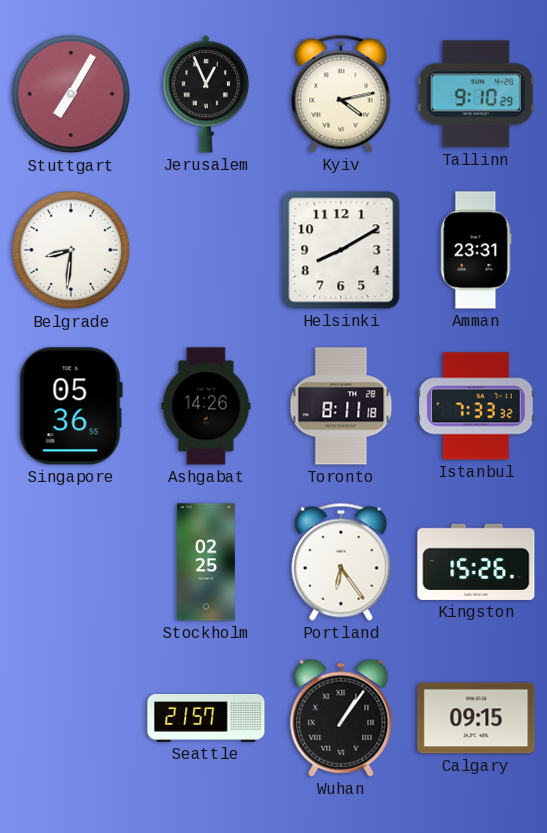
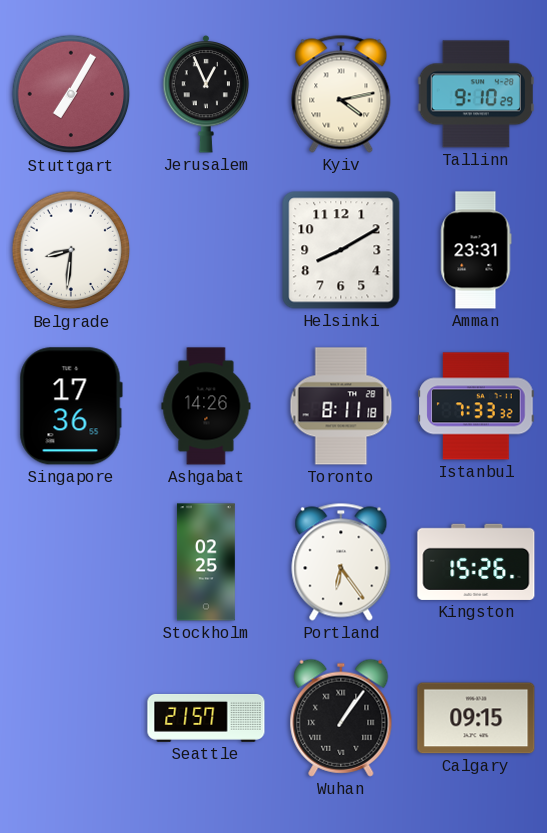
Singapore: 05:36 -> 17:36 (71, 406)
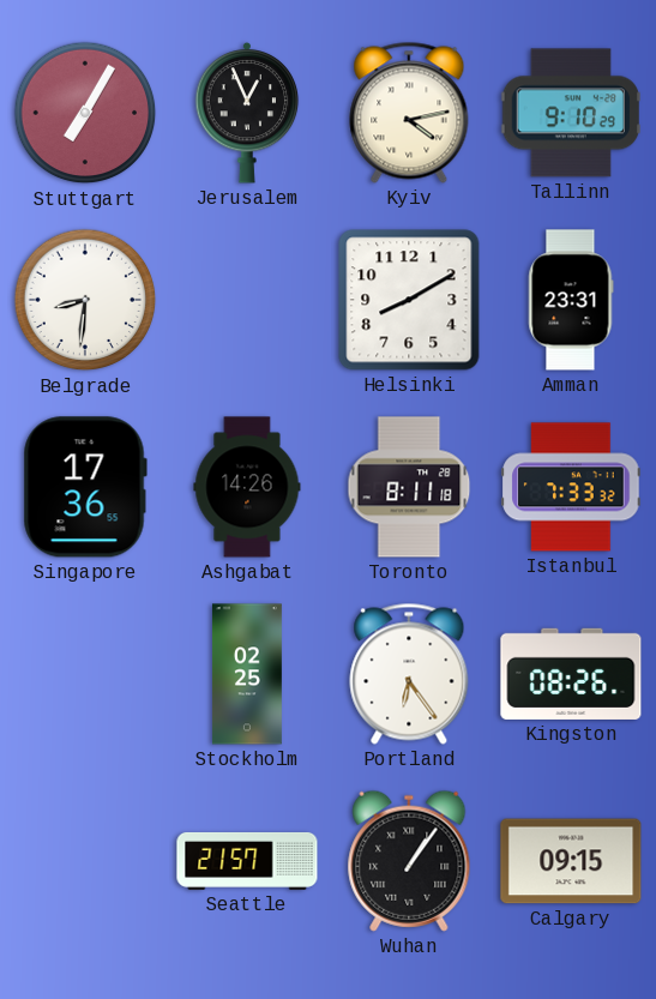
Kingston: 15:26 -> 08:26 (571, 674)
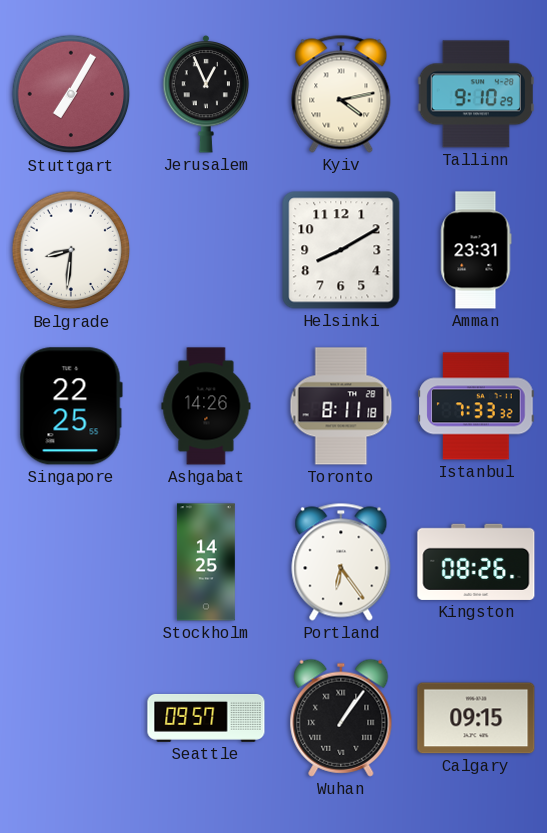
Singapore: 17:36 -> 22:25 (71, 406)
Stockholm: 02:25 -> 14:25 (206, 562)
Seattle: 21:57 -> 09:57 (206, 718)
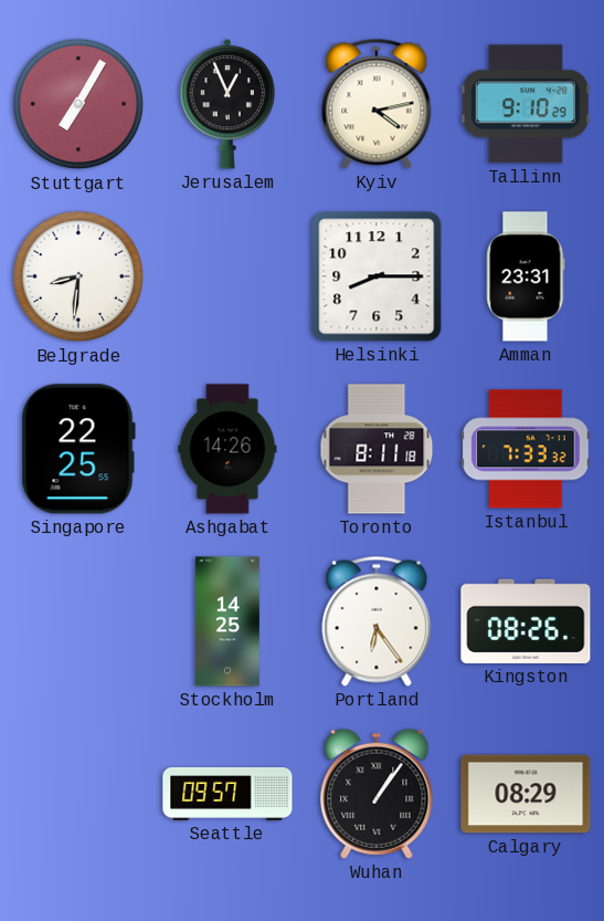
Helsinki: 8:10 -> 8:15 (377, 276)
Calgary: 09:15 -> 08:29 (526, 794)
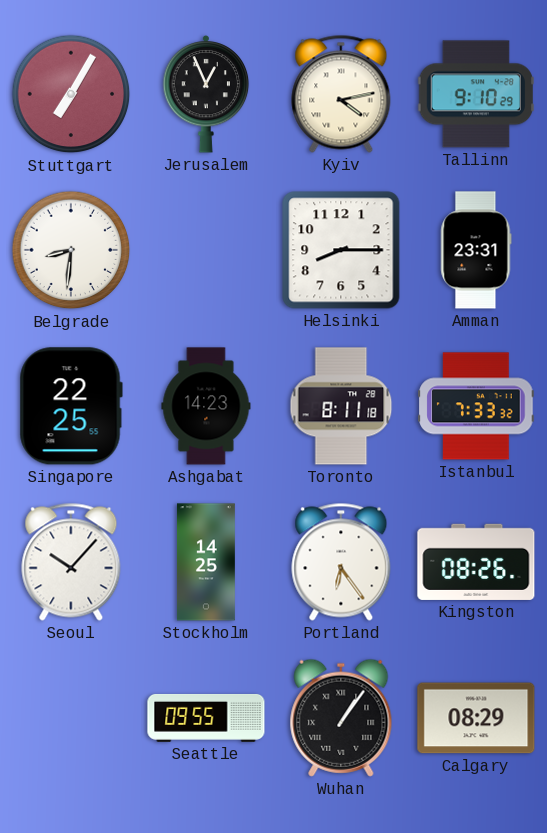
Ashgabat: 14:26 -> 14:23 (206, 406)
Seoul: none -> 10:07 (71, 562)
Seattle: 09:57 -> 09:55 (206, 718)
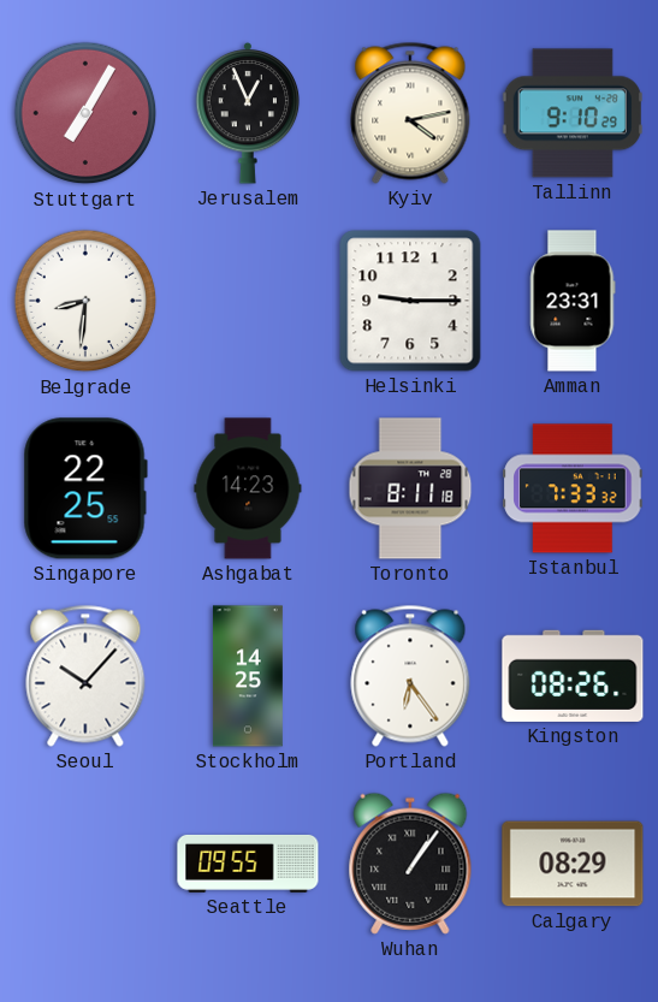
Helsinki: 8:15 -> 9:15 (410, 301)
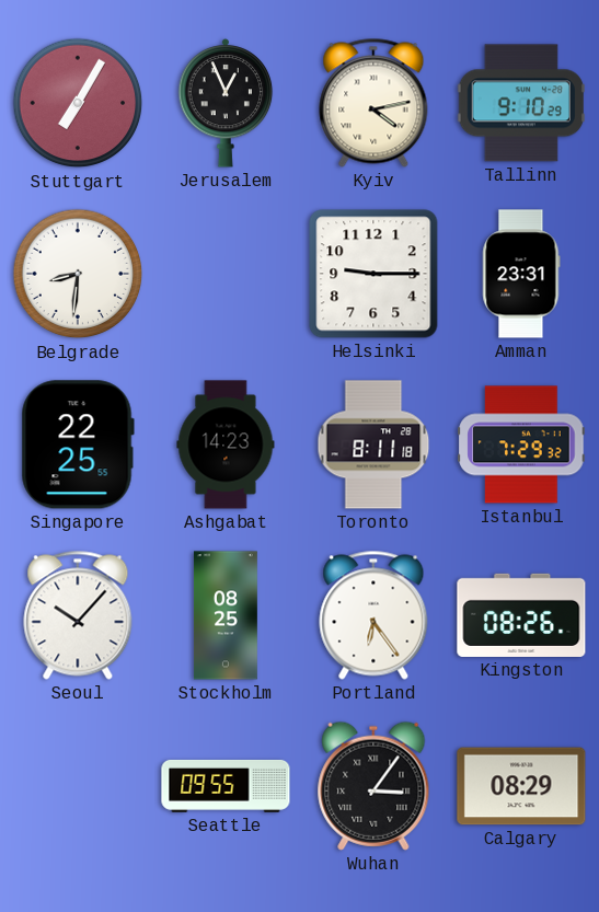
Istanbul: 7:33 -> 7:29 (521, 445)
Stockholm: 14:25 -> 08:25 (226, 615)
Wuhan: 1:06 -> 3:06 (373, 786)
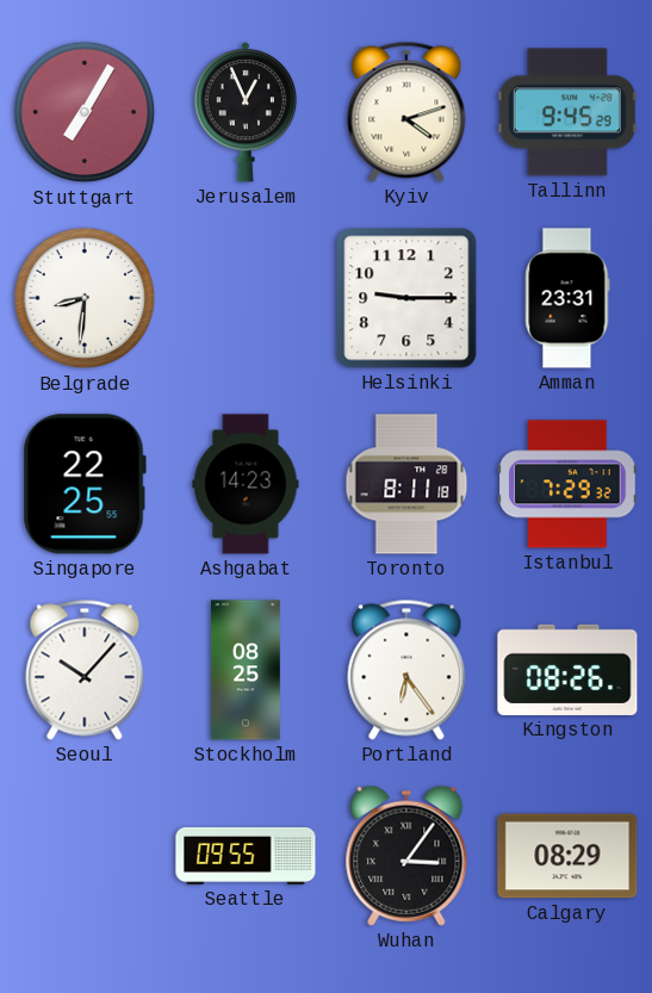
Kyiv: 4:13 -> 4:12 (406, 112)
Tallinn: 9:10 -> 9:45 (567, 112)
